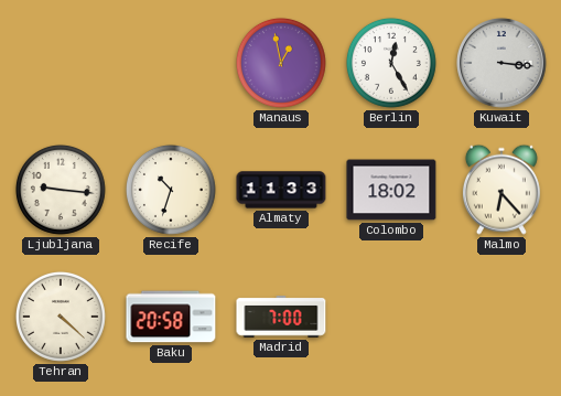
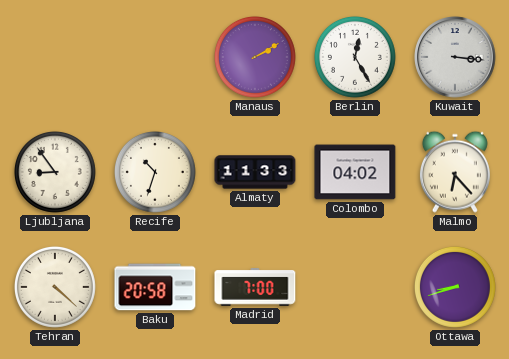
Manaus: 12:58 -> 2:10 (255, 57)
Ljubljana: 9:16 -> 8:54 (55, 172)
Colombo: 18:02 -> 04:02 (355, 172)
Ottawa: none -> 8:42 (455, 287)
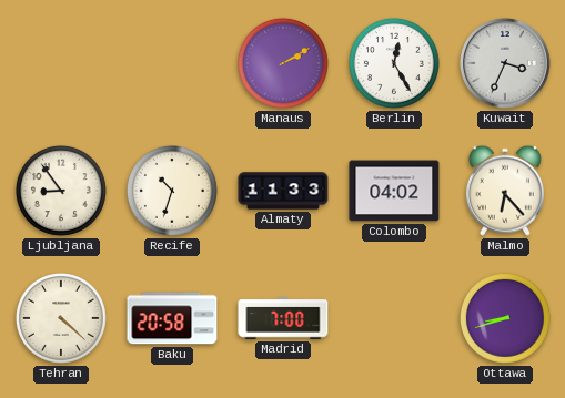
Kuwait: 3:16 -> 3:34 (505, 63)
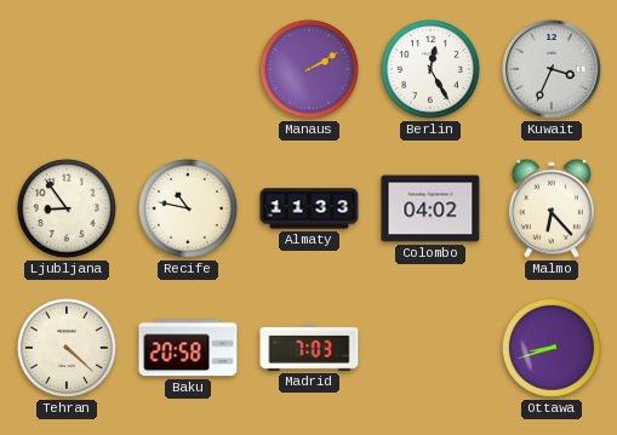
Recife: 10:33 -> 10:47 (188, 208)
Madrid: 7:00 -> 7:03 (309, 348)
